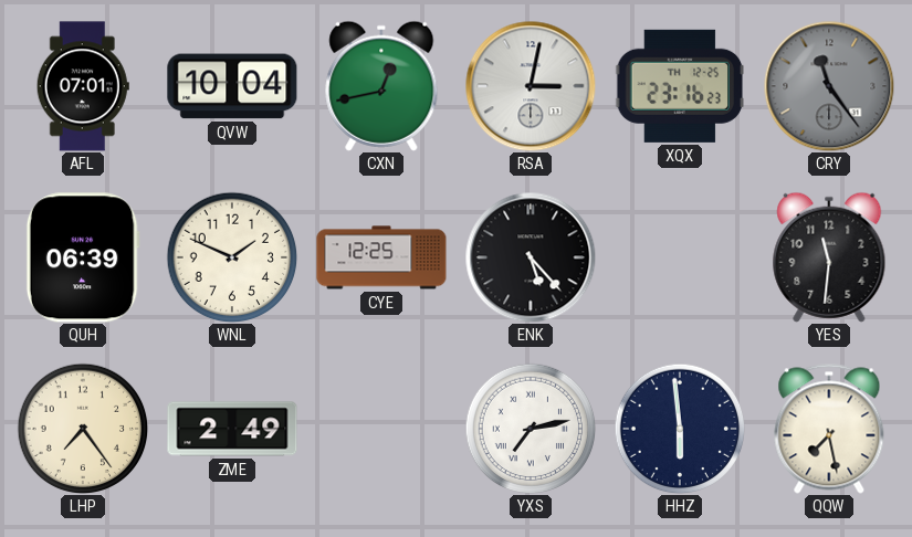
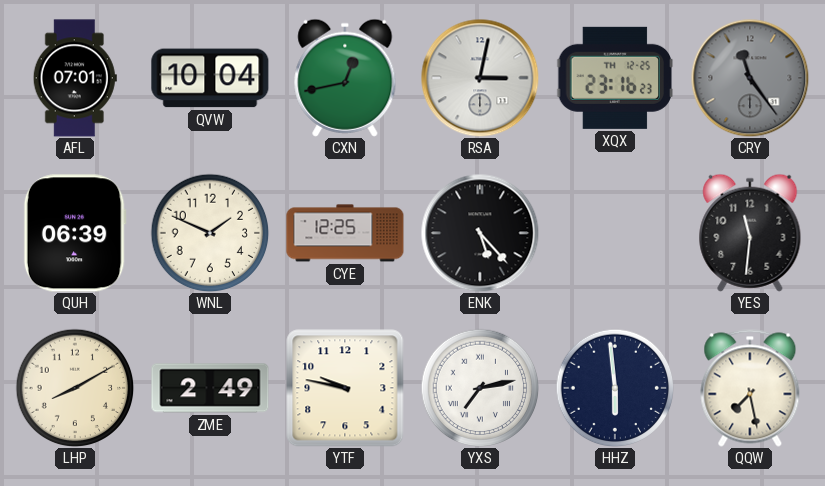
LHP: 7:24 -> 8:10 (75, 388)
YTF: none -> 9:47 (345, 388)
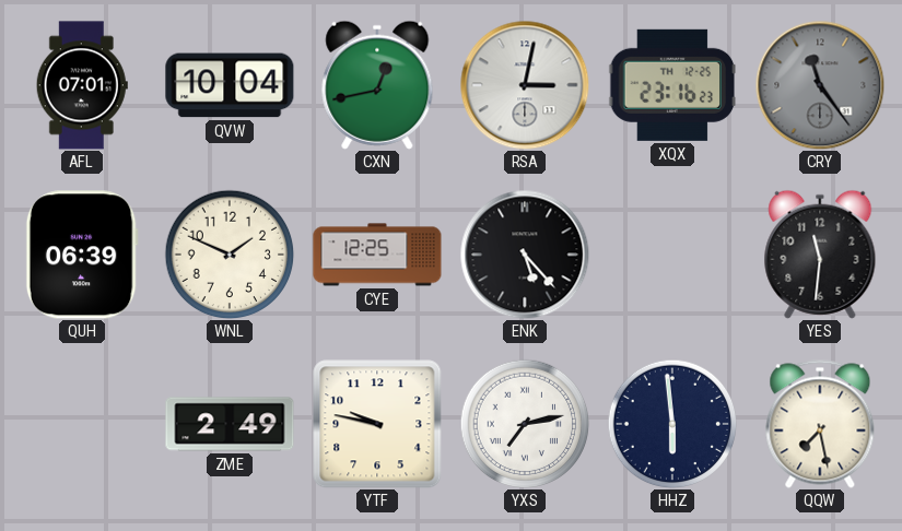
LHP: 8:10 -> none (75, 388)
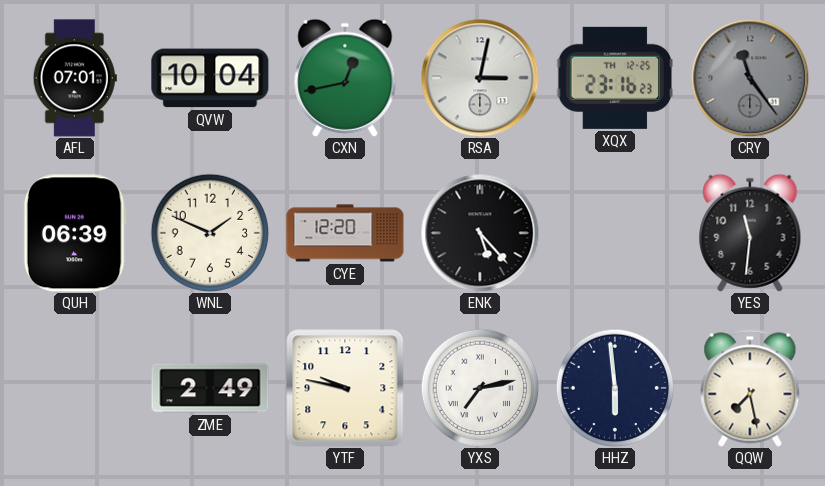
CYE: 12:25 -> 12:20 (345, 233)
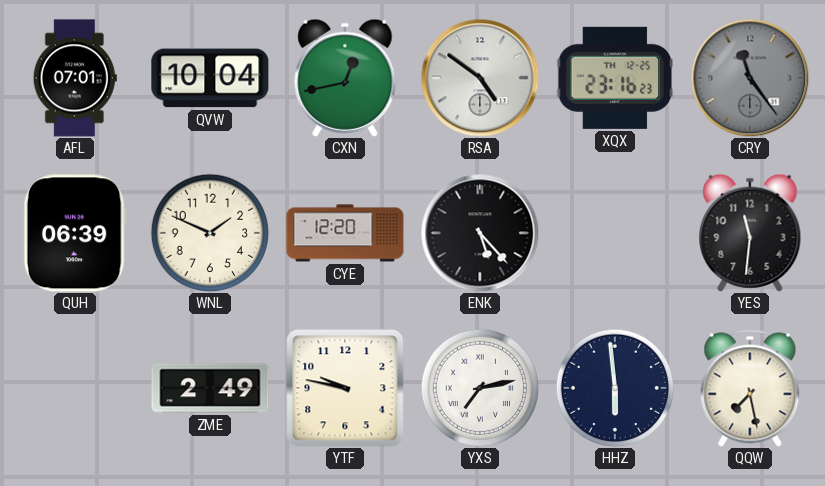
RSA: 3:02 -> 4:51 (480, 78)
